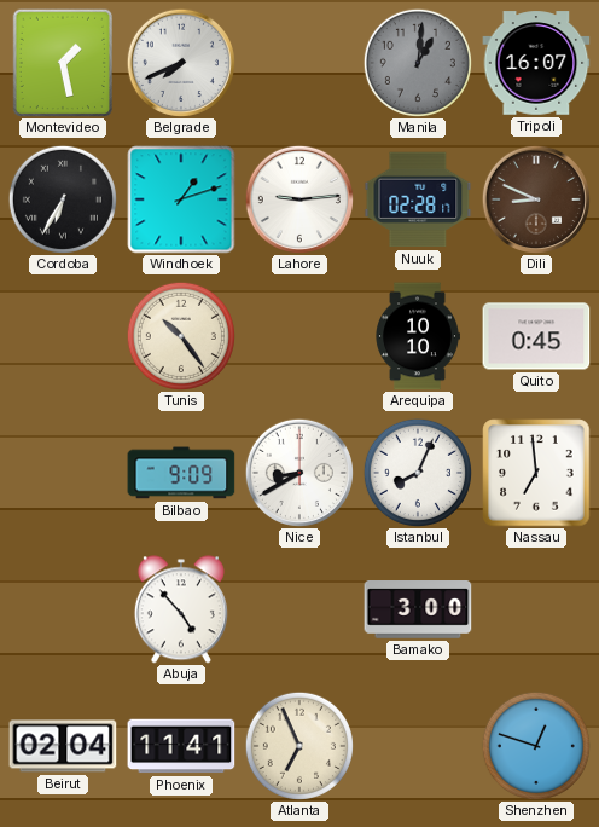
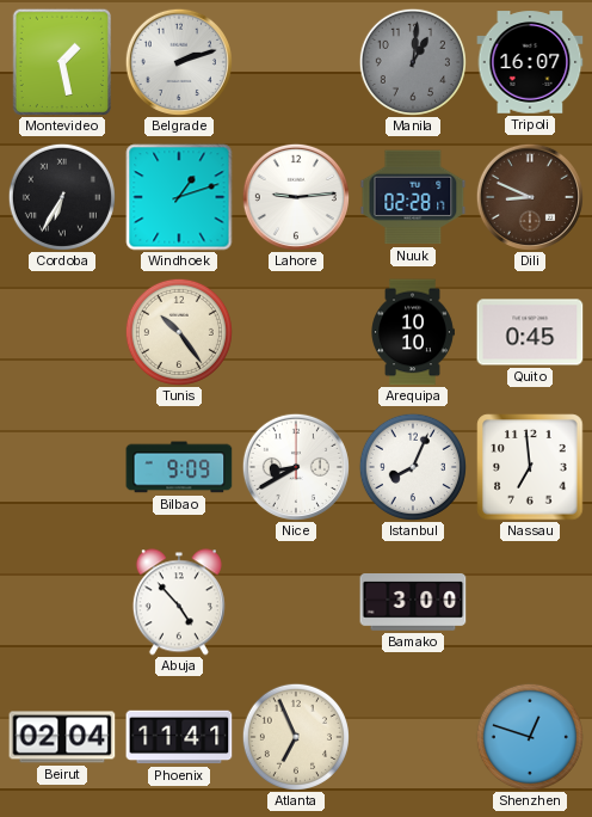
Belgrade: 7:41 -> 2:12 (179, 62)
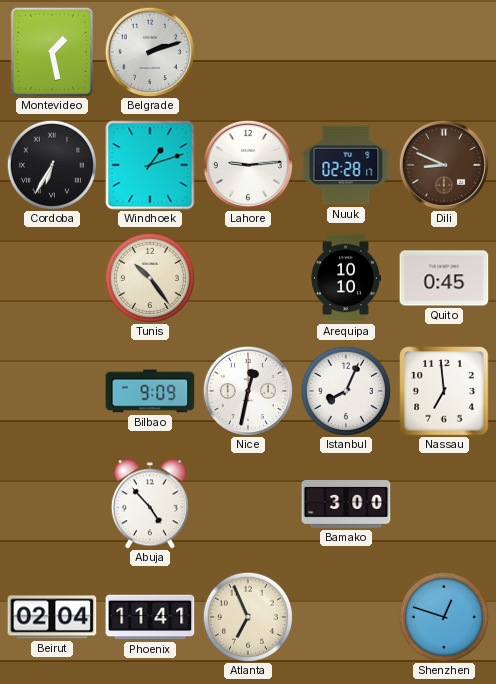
Manila: 1:01 -> none (413, 62)
Tripoli: 16:07 -> none (530, 62)
Nice: 8:40 -> 12:32 (248, 391)
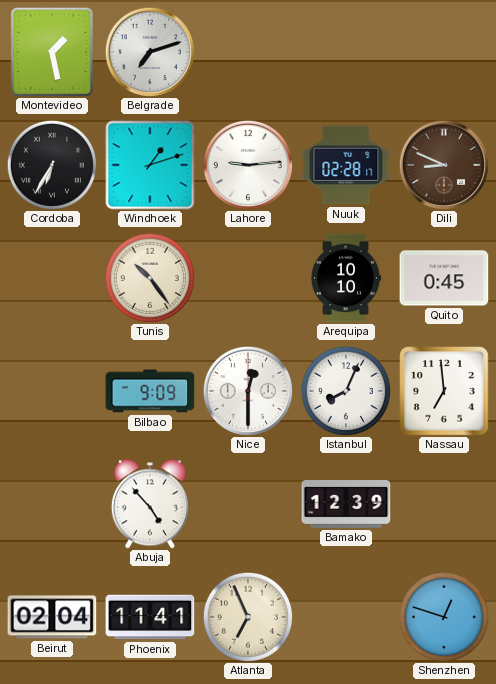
Belgrade: 2:12 -> 7:12 (150, 52)
Nice: 12:32 -> 12:30 (248, 391)
Bamako: 3:00 -> 12:39 (346, 505)
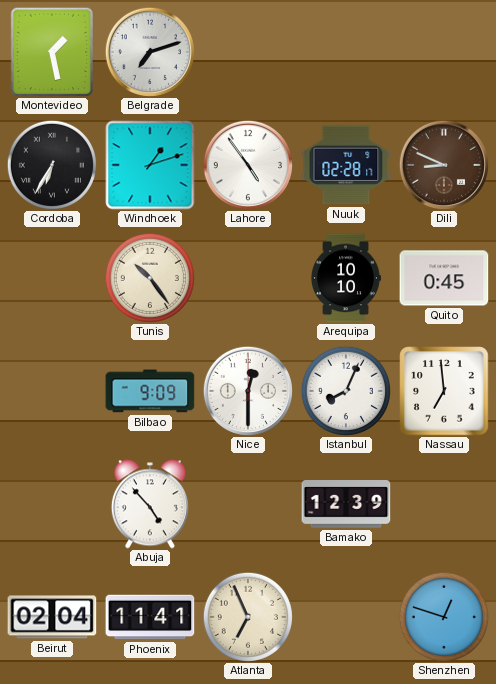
Lahore: 9:14 -> 4:54 (248, 165)
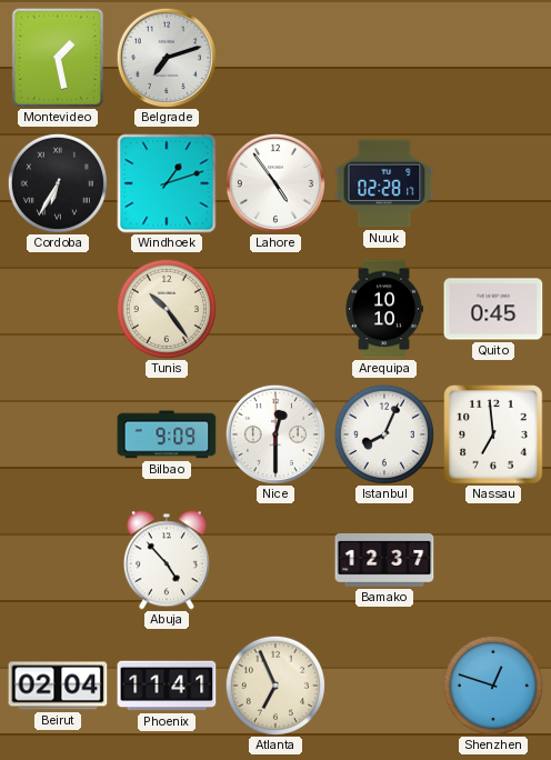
Dili: 8:49 -> none (444, 165)
Bamako: 12:39 -> 12:37 (384, 561)
